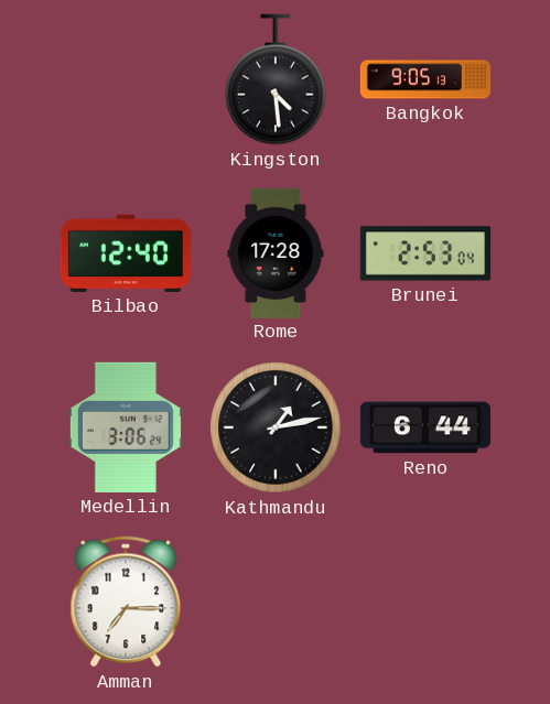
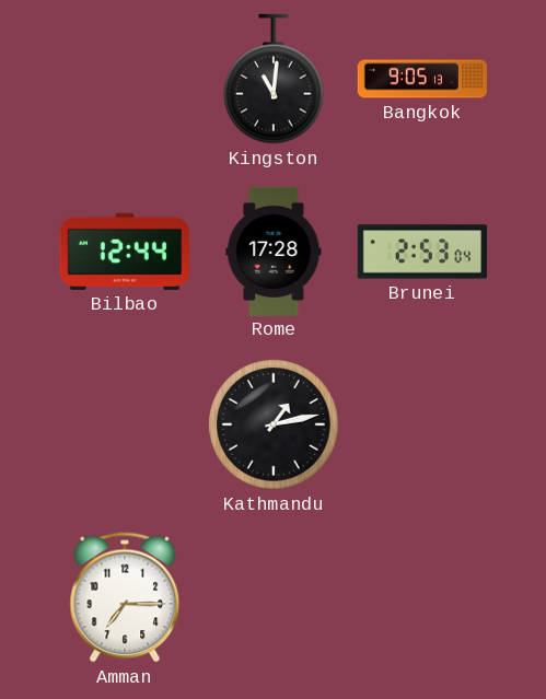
Kingston: 4:29 -> 11:01 (274, 79)
Bilbao: 12:40 -> 12:44 (125, 252)
Medellin: 3:06 -> none (126, 427)
Reno: 6:44 -> none (424, 427)
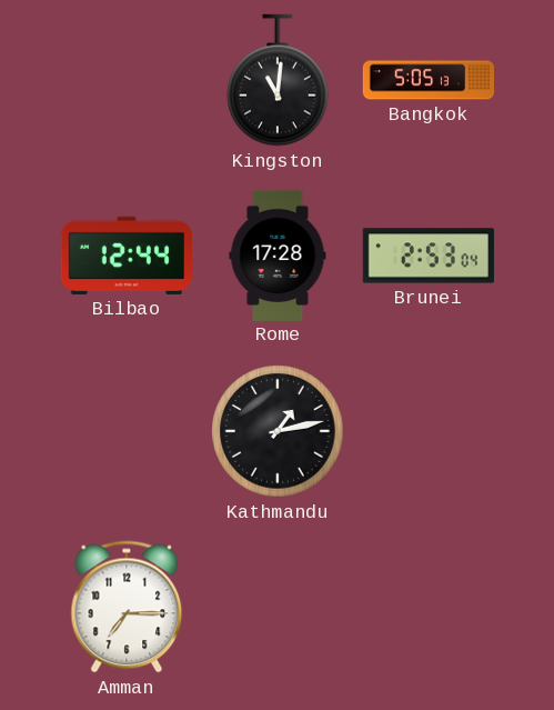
Bangkok: 9:05 -> 5:05 (427, 80)
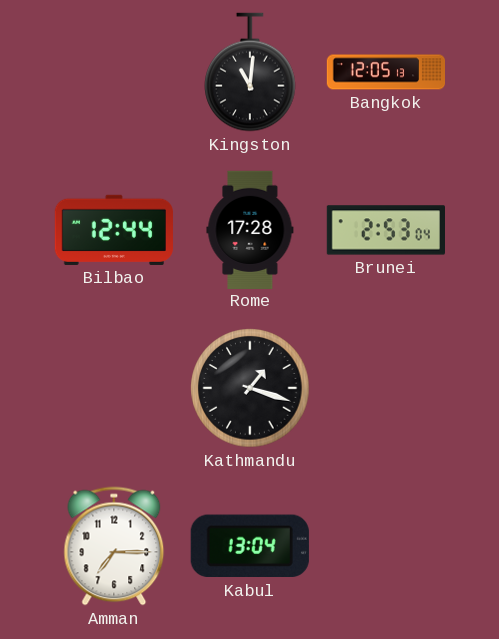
Bangkok: 5:05 -> 12:05 (385, 72)
Kathmandu: 1:13 -> 1:18 (250, 388)
Kabul: none -> 13:04 (250, 546)
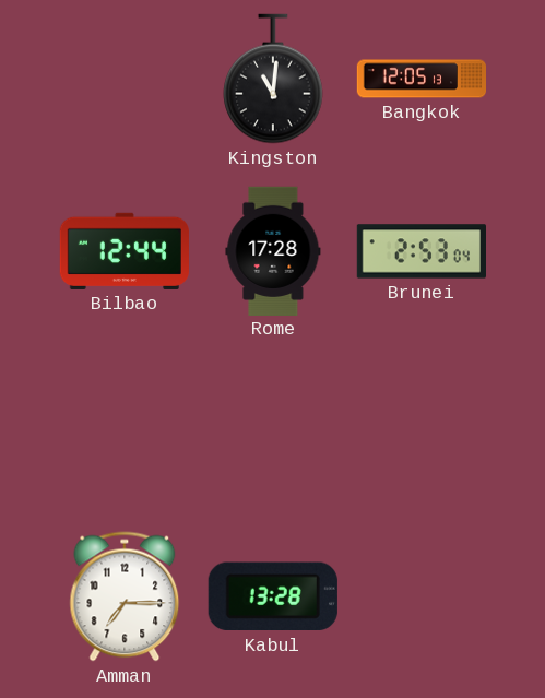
Kathmandu: 1:18 -> none (250, 388)
Kabul: 13:04 -> 13:28 (273, 596)
